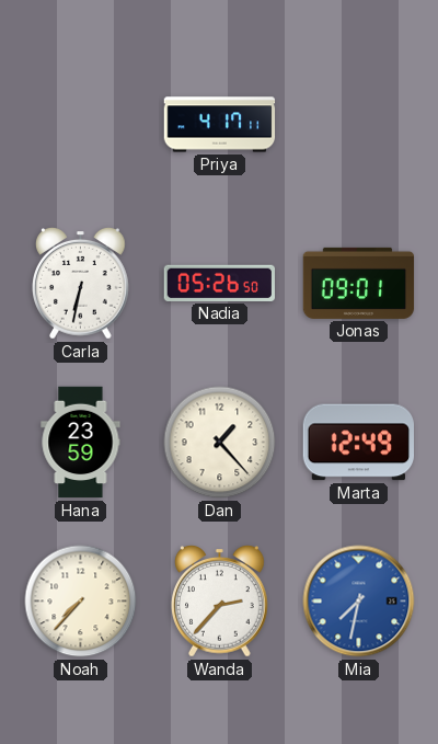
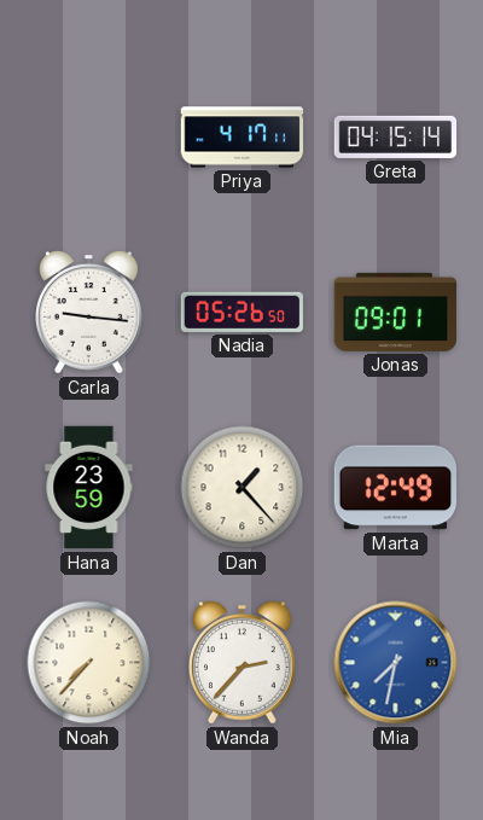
Greta: none -> 04:15 (395, 136)
Carla: 6:32 -> 9:16 (89, 313)
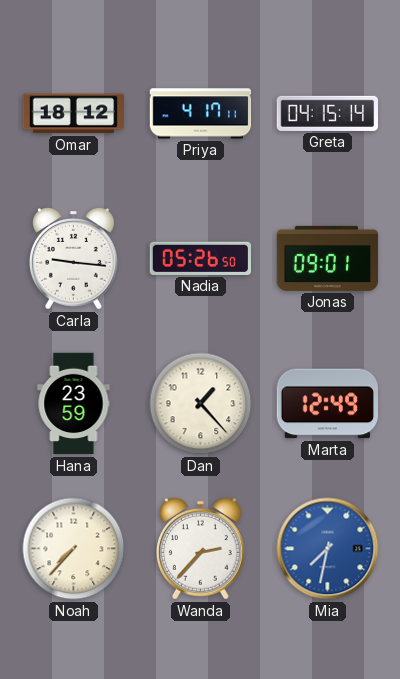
Omar: none -> 18:12 (74, 114)
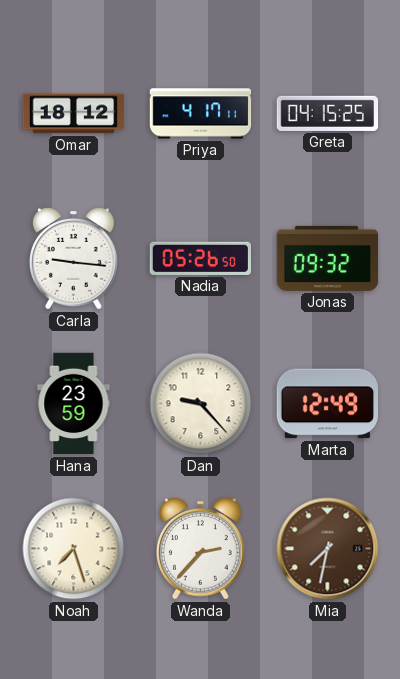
Greta: 04:15:14 -> 04:15:25 (327, 113)
Jonas: 09:01 -> 09:32 (328, 258)
Dan: 1:23 -> 9:23 (201, 404)
Noah: 7:37 -> 7:27 (74, 549)
Mia dial: blue -> brown (328, 549)
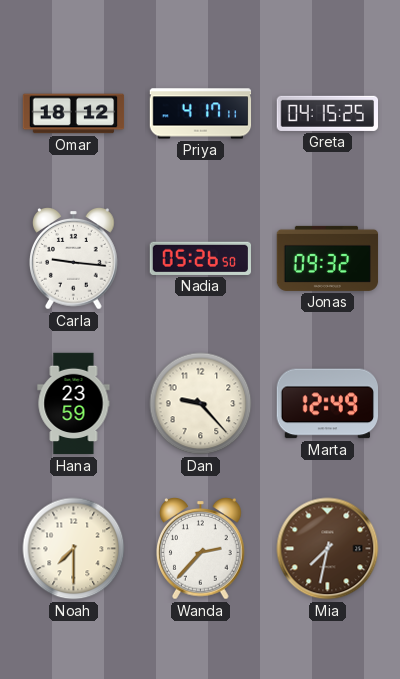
Noah: 7:27 -> 7:30 (74, 549)
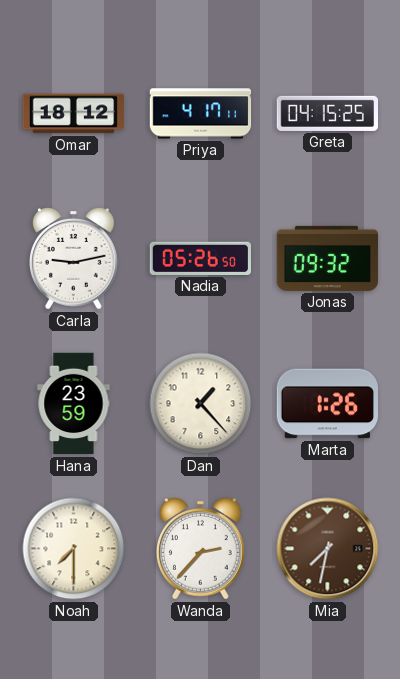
Carla: 9:16 -> 9:13 (74, 259)
Dan: 9:23 -> 1:23 (201, 404)
Marta: 12:49 -> 1:26 (327, 404)
